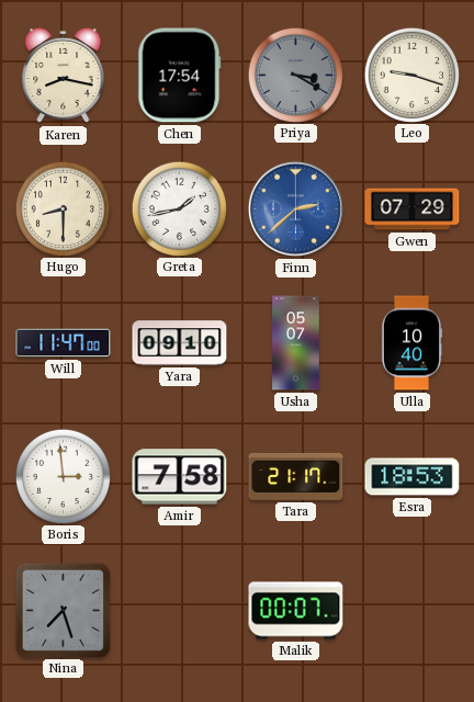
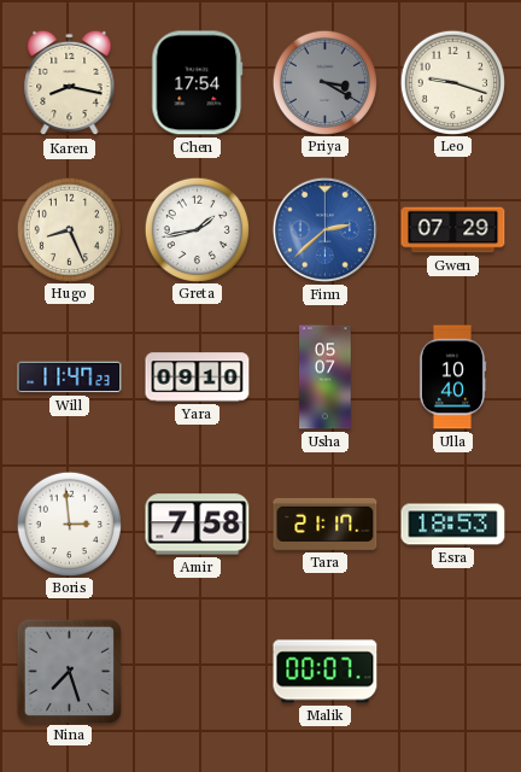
Hugo: 8:30 -> 8:26 (69, 229)
Will: 11:47:00 -> 11:47:23 (70, 378)
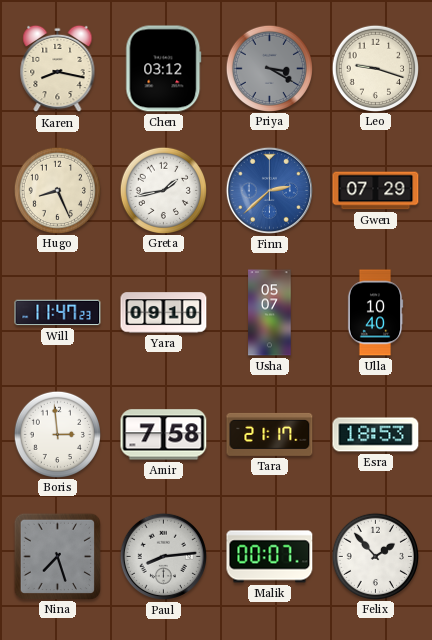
Chen: 17:54 -> 03:12 (164, 69)
Paul: none -> 8:14 (163, 556)
Felix: none -> 1:53 (375, 556)
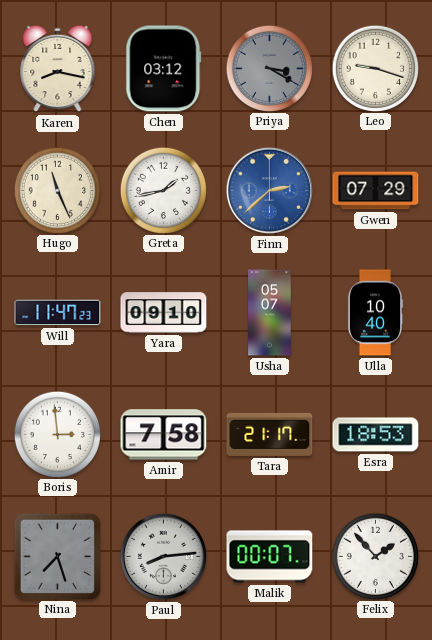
Hugo: 8:26 -> 11:26 (57, 190)
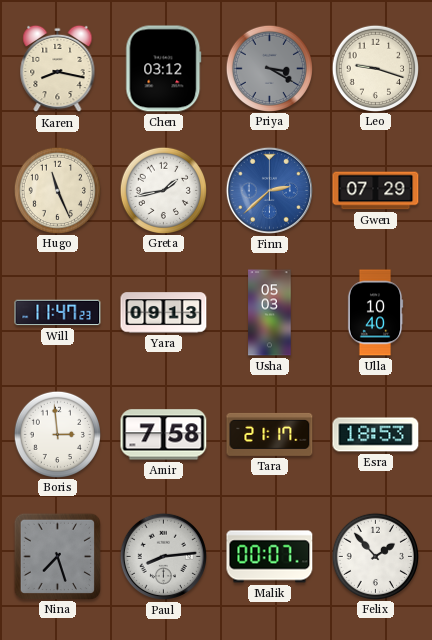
Yara: 09:10 -> 09:13 (164, 313)
Usha: 05:07 -> 05:03 (270, 313)
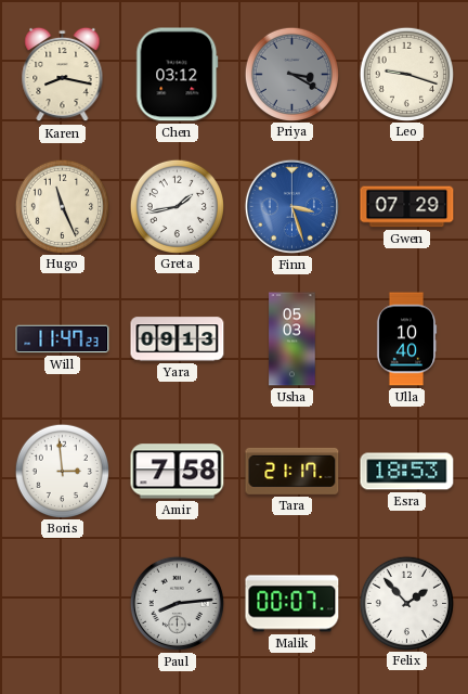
Finn: 2:38 -> 3:27 (291, 206)
Nina: 7:27 -> none (57, 556)
